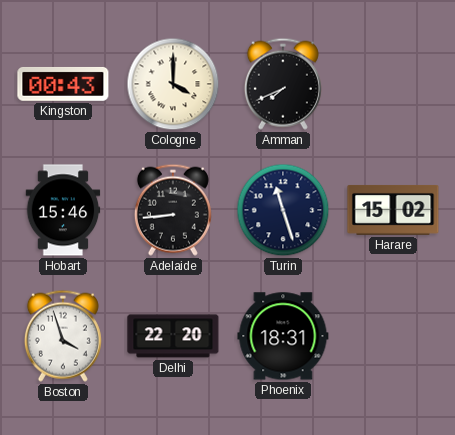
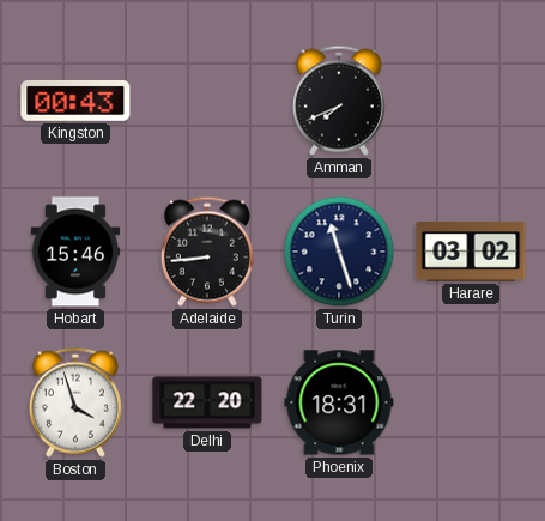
Cologne: 4:00 -> none (173, 84)
Harare: 15:02 -> 03:02 (471, 252)
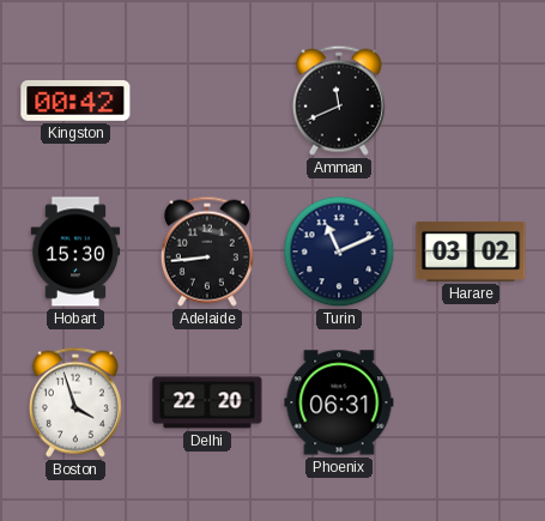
Kingston: 00:43 -> 00:42 (75, 101)
Amman: 7:41 -> 11:41 (339, 101)
Hobart: 15:46 -> 15:30 (75, 252)
Turin: 11:27 -> 11:11 (339, 252)
Phoenix: 18:31 -> 06:31 (339, 402)
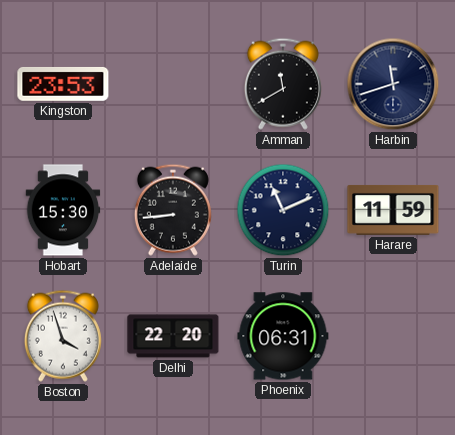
Kingston: 00:42 -> 23:53 (63, 84)
Amman: 11:41 -> 11:40 (283, 84)
Harbin: none -> 11:42 (393, 84)
Harare: 03:02 -> 11:59 (393, 210)
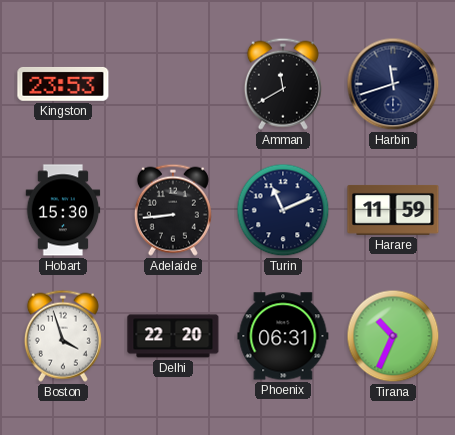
Tirana: none -> 10:34 (393, 336)
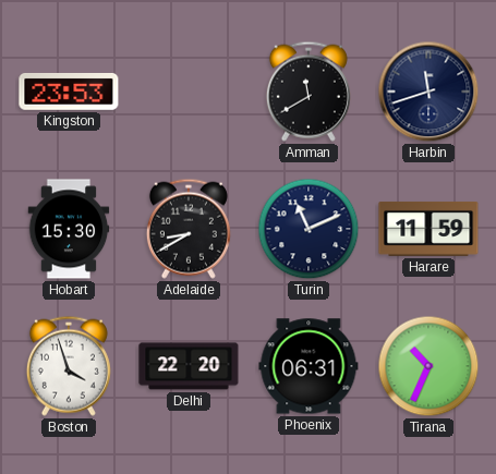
Adelaide: 8:44 -> 8:40 (189, 229)
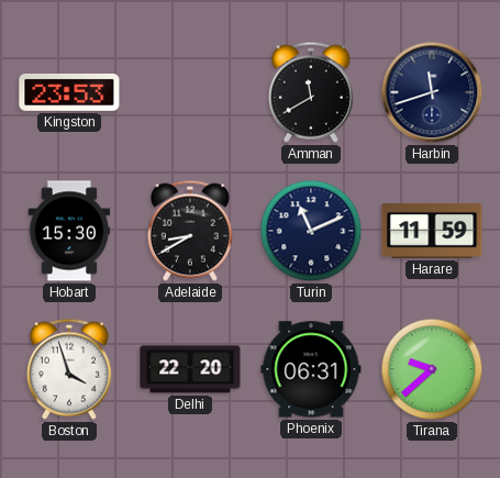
Tirana: 10:34 -> 9:38 (432, 369)
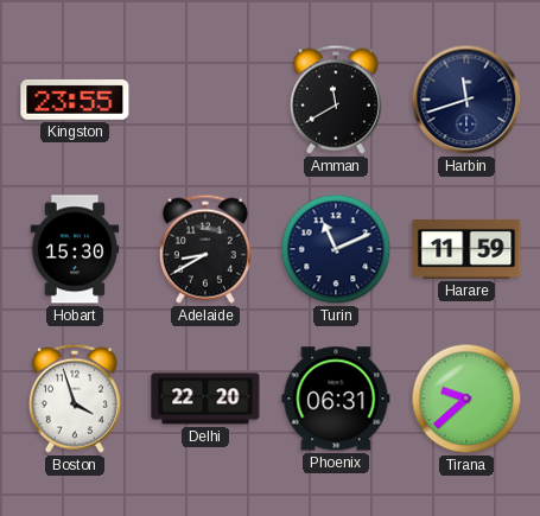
Kingston: 23:53 -> 23:55 (75, 100)
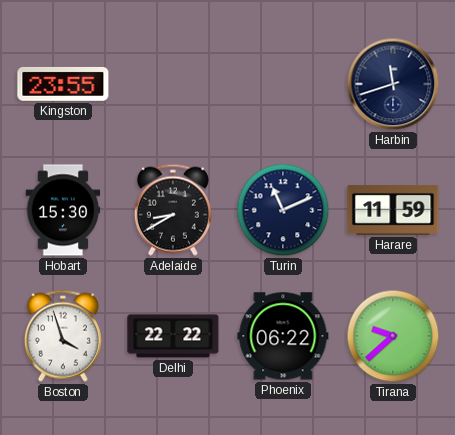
Amman: 11:40 -> none (336, 100)
Delhi: 22:20 -> 22:22 (173, 336)
Phoenix: 06:31 -> 06:22 (283, 336)
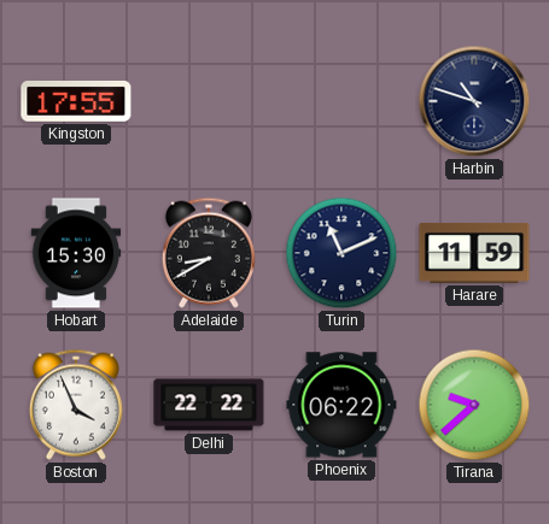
Kingston: 23:55 -> 17:55 (76, 101)
Harbin: 11:42 -> 10:48 (474, 101)
Boston: 3:57 -> 3:56 (76, 405)
